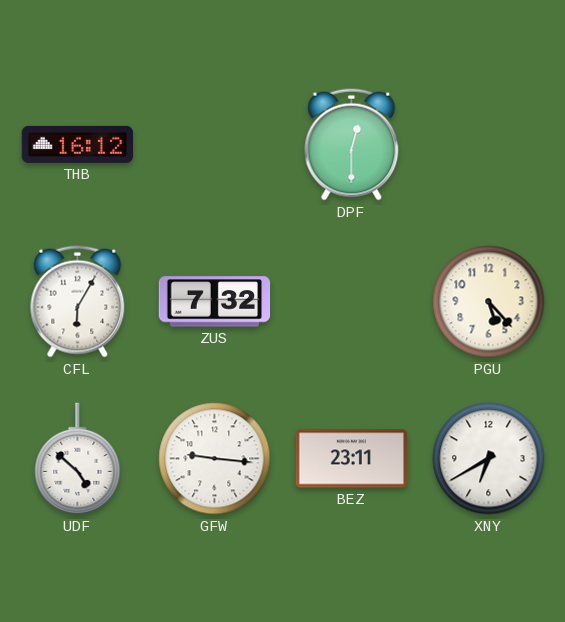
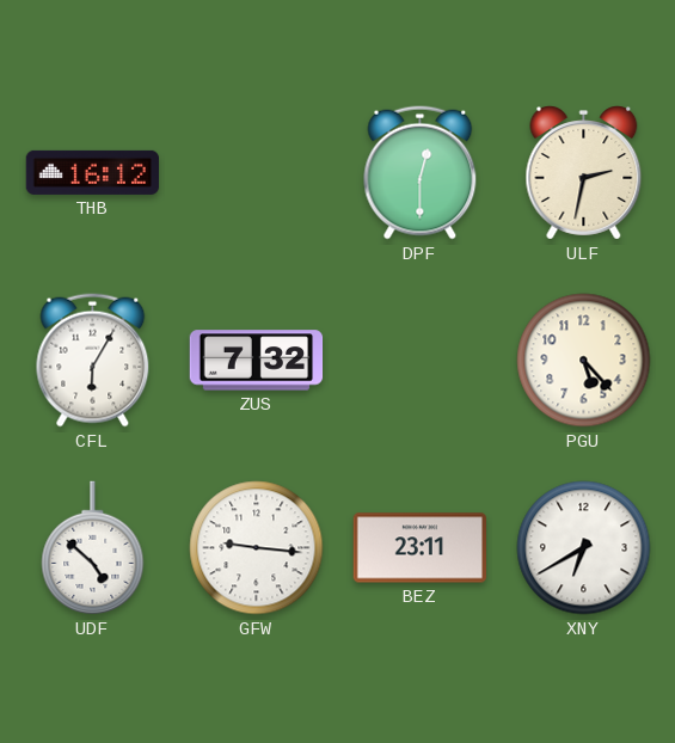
ULF: none -> 2:32 (584, 173)
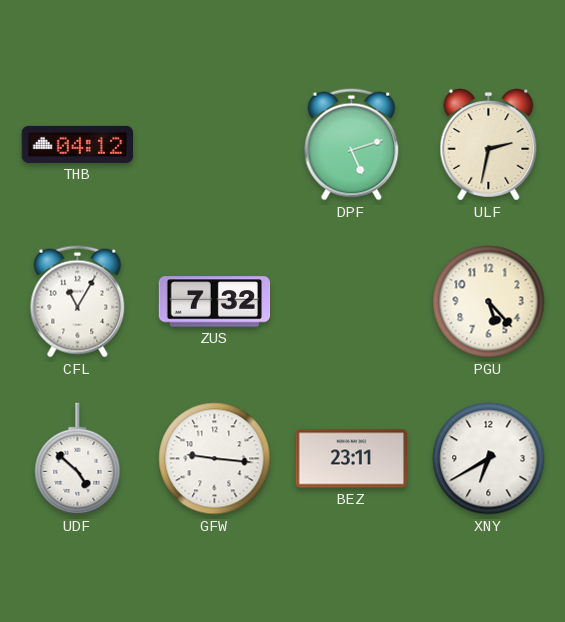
THB: 16:12 -> 04:12 (78, 144)
DPF: 12:30 -> 5:12 (352, 145)
CFL: 6:05 -> 11:05 (78, 302)
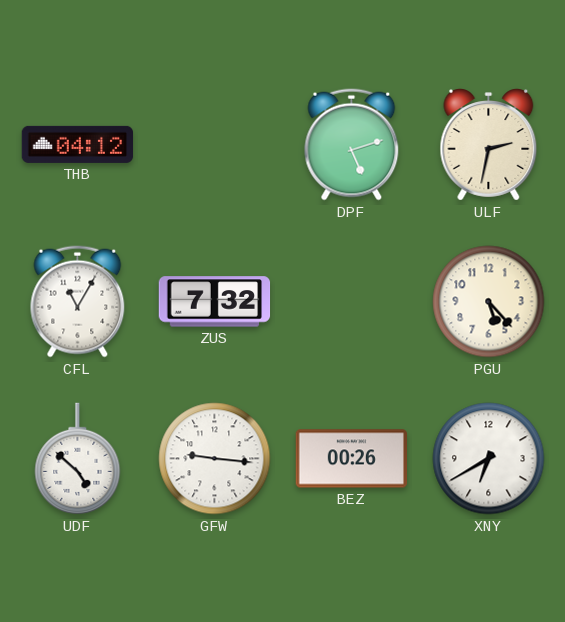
BEZ: 23:11 -> 00:26 (352, 459)
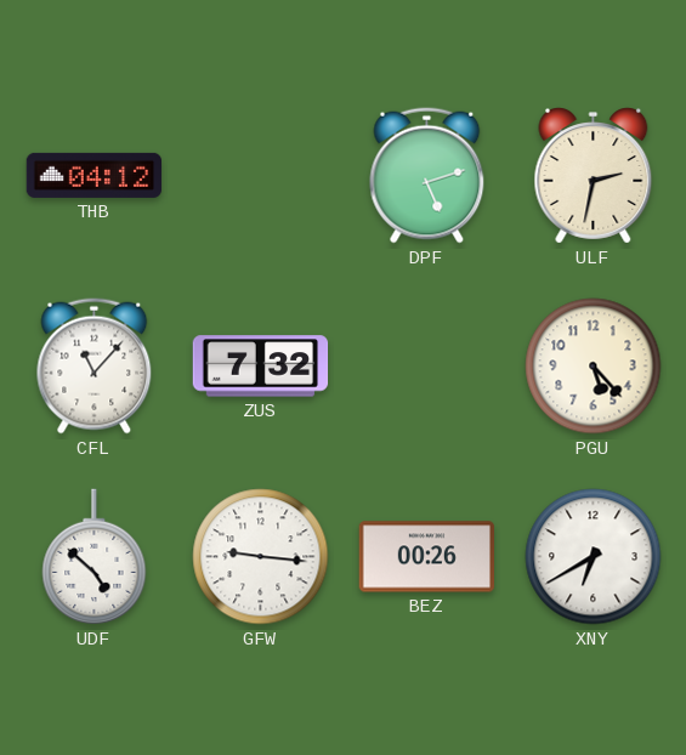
CFL: 11:05 -> 11:07 (95, 367)
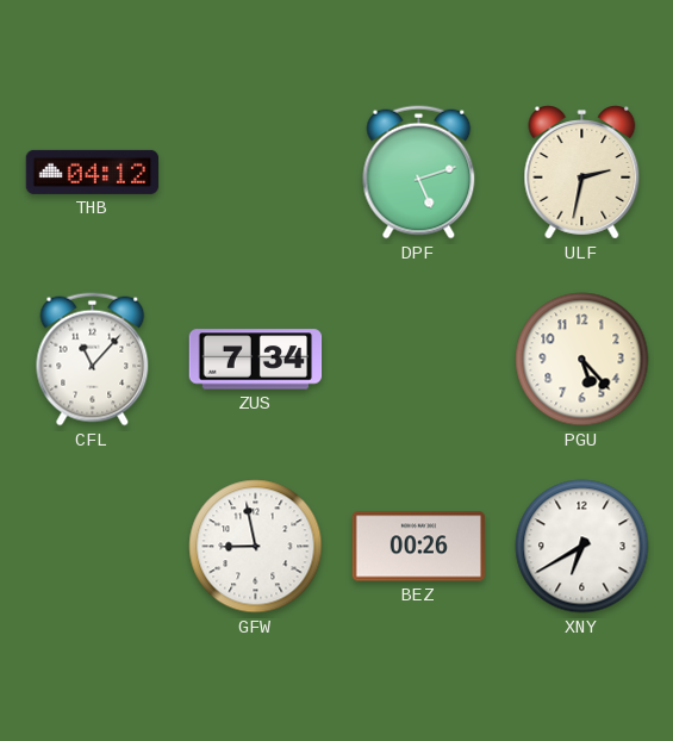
ZUS: 7:32 -> 7:34 (256, 360)
UDF: 4:52 -> none (95, 557)
GFW: 9:16 -> 8:58 (256, 547)
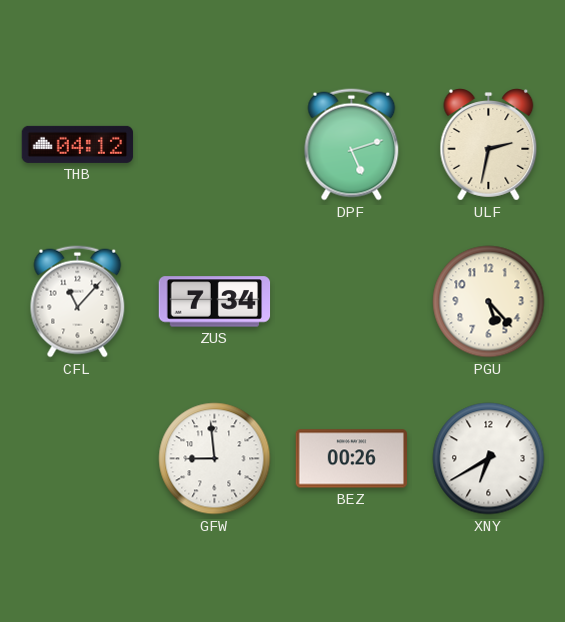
GFW: 8:58 -> 8:59 (215, 459)
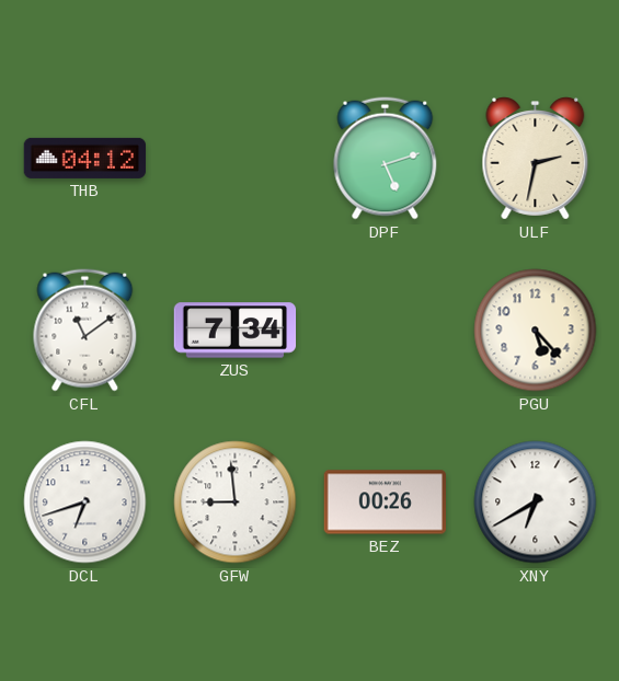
CFL: 11:07 -> 11:09 (85, 331)
DCL: none -> 6:42 (85, 503)
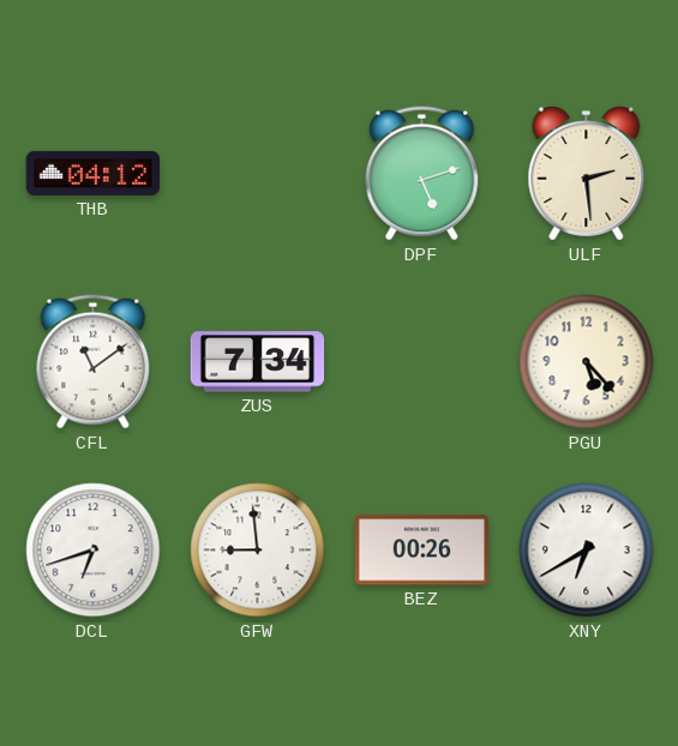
ULF: 2:32 -> 2:29 (587, 174)
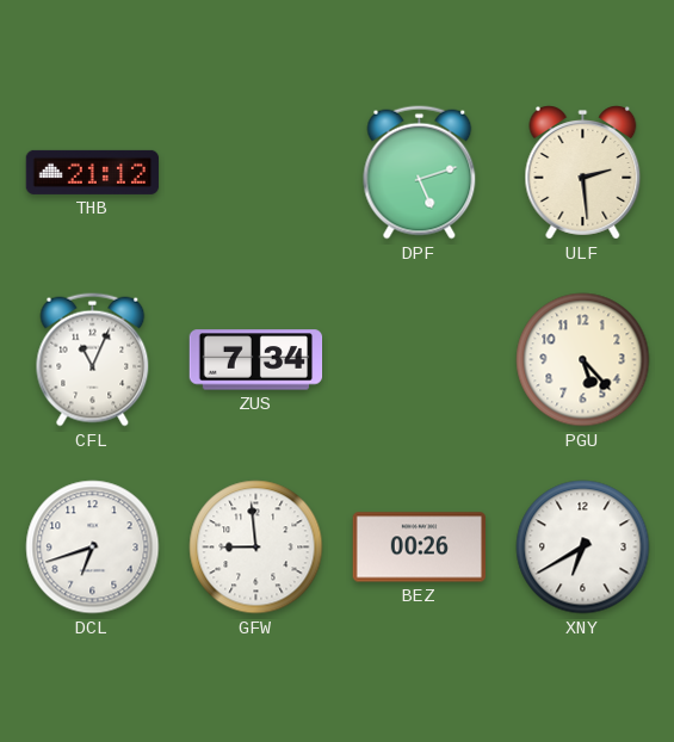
THB: 04:12 -> 21:12 (93, 172)
CFL: 11:09 -> 11:04 (93, 360)
